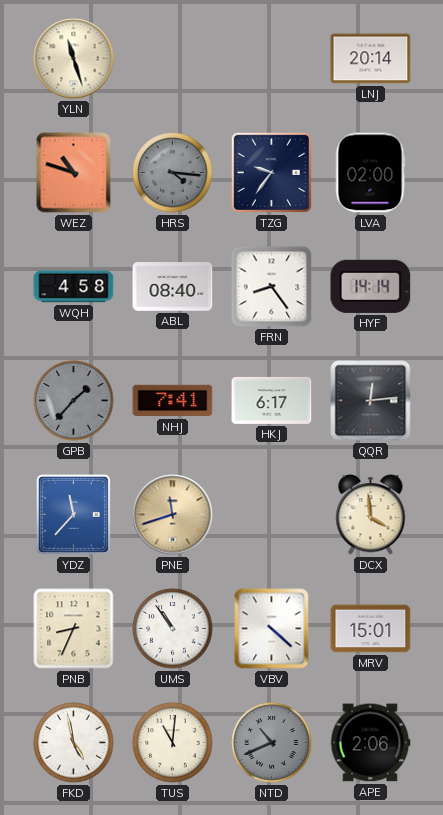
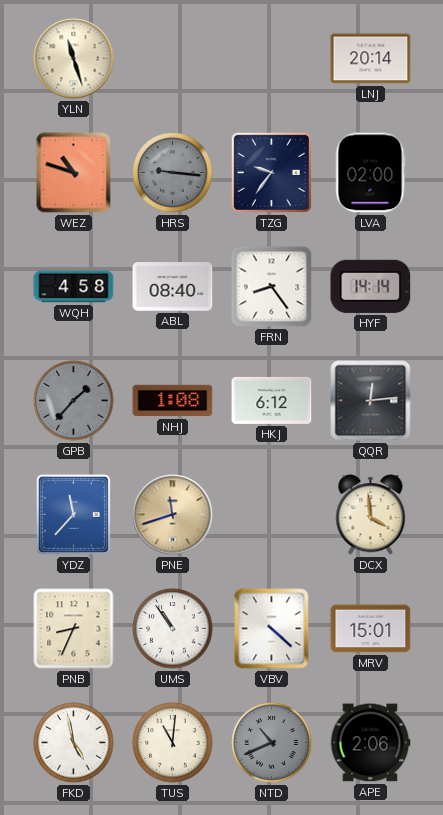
HRS: 4:16 -> 9:16 (173, 173)
NHJ: 7:41 -> 1:08 (173, 401)
HKJ: 6:17 -> 6:12 (272, 400)
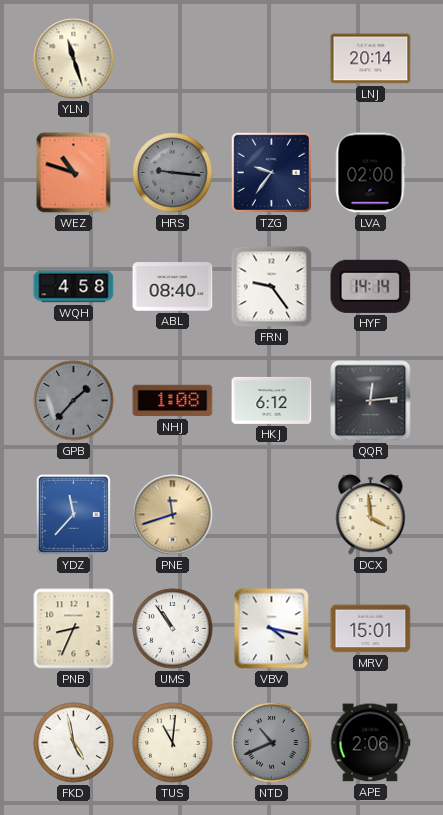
FRN: 8:24 -> 9:24 (272, 287)
VBV: 4:22 -> 4:17 (272, 629)
